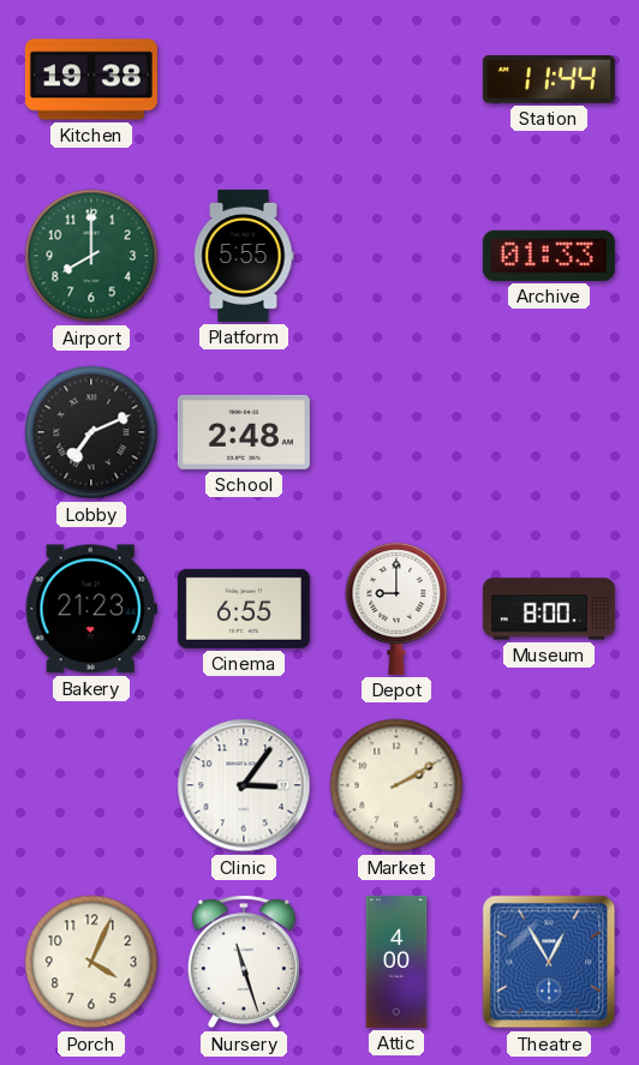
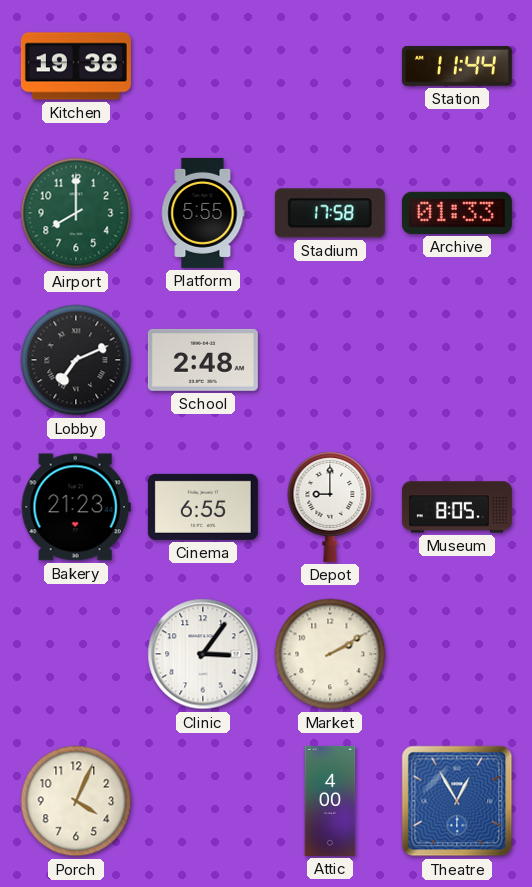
Stadium: none -> 17:58 (330, 213)
Museum: 8:00 -> 8:05 (457, 507)
Nursery: 11:27 -> none (244, 962)
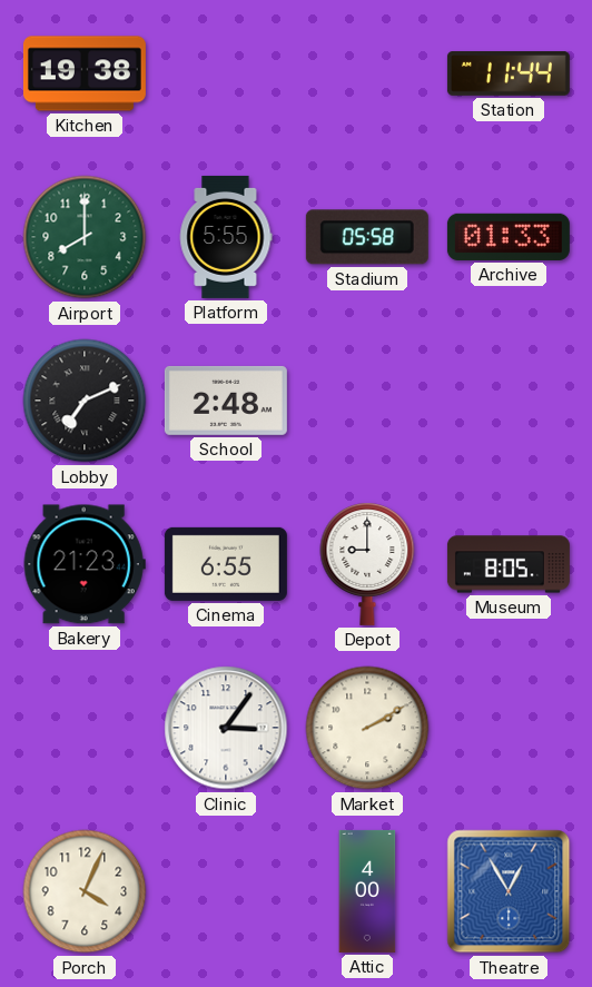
Stadium: 17:58 -> 05:58 (367, 237)
